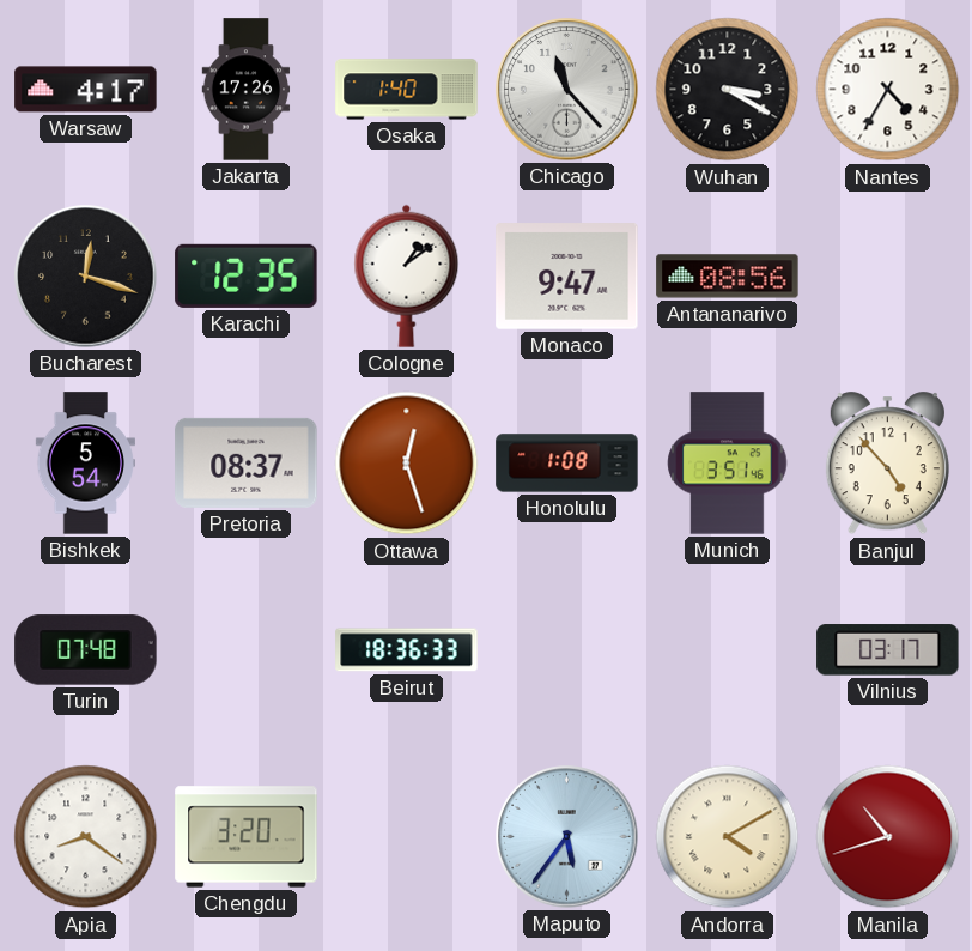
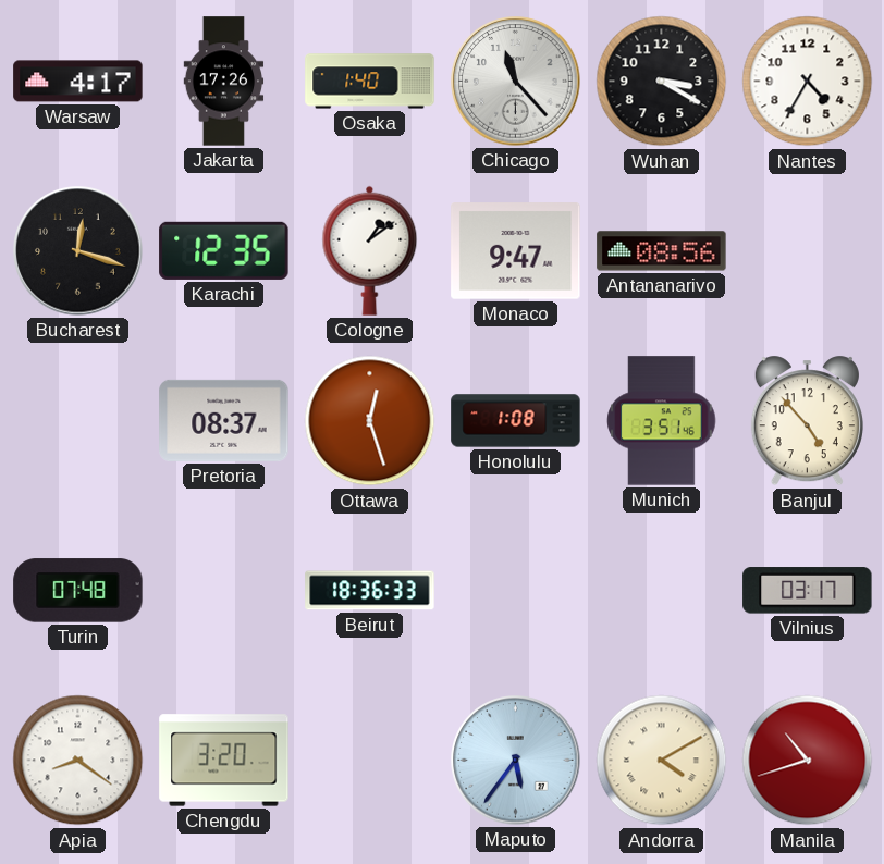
Bishkek: 5:54 -> none (85, 464)
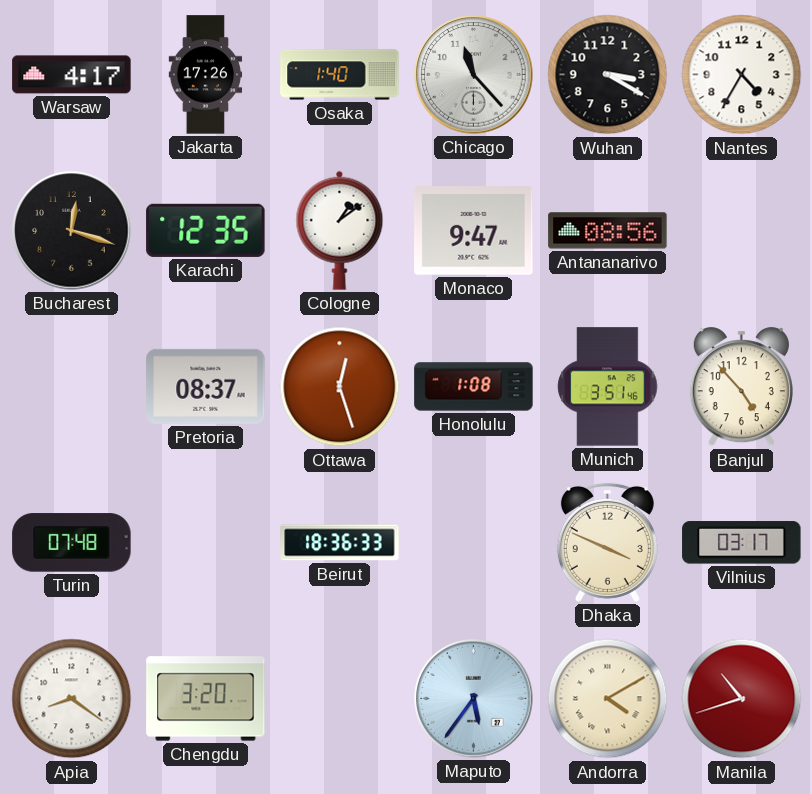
Dhaka: none -> 3:49 (607, 542)
